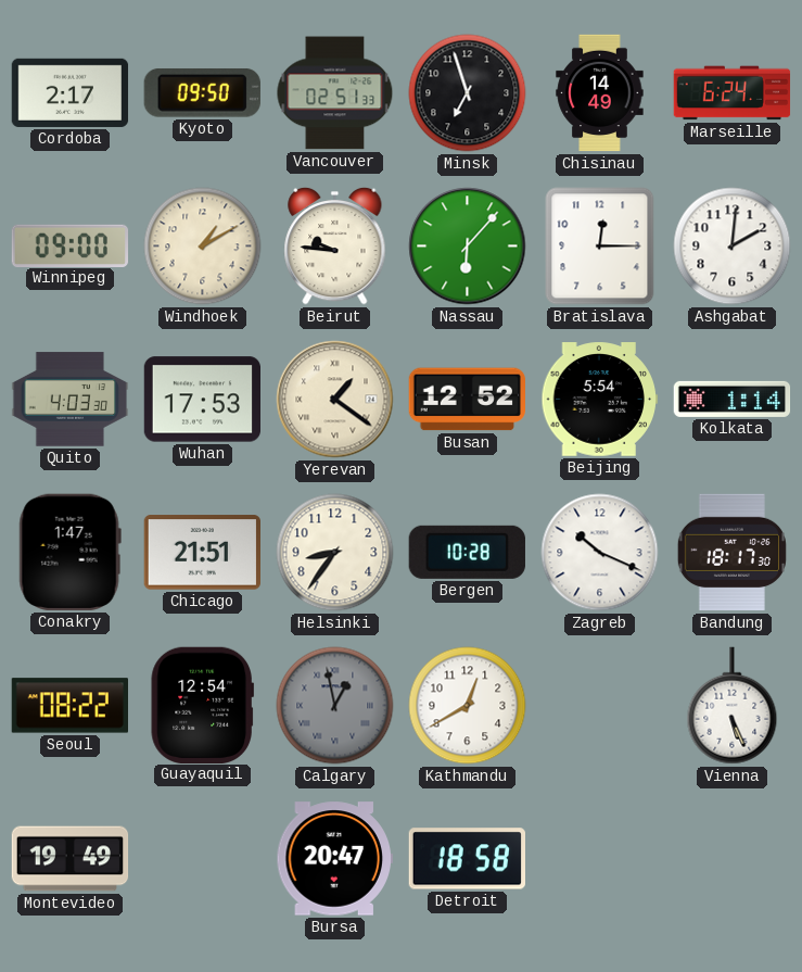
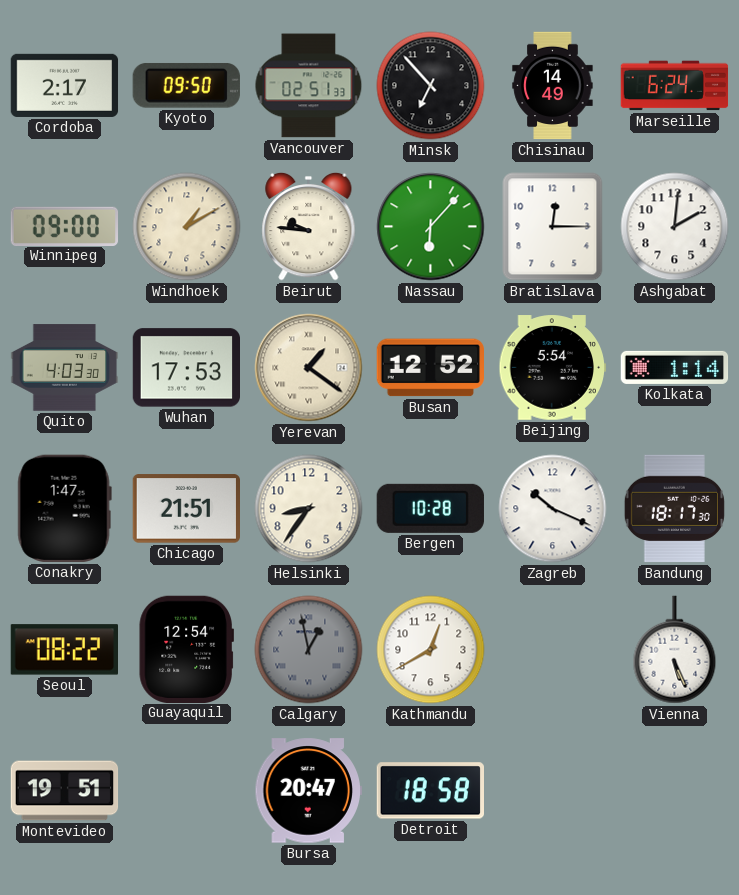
Minsk: 6:57 -> 6:53 (431, 86)
Montevideo: 19:49 -> 19:51 (65, 791)
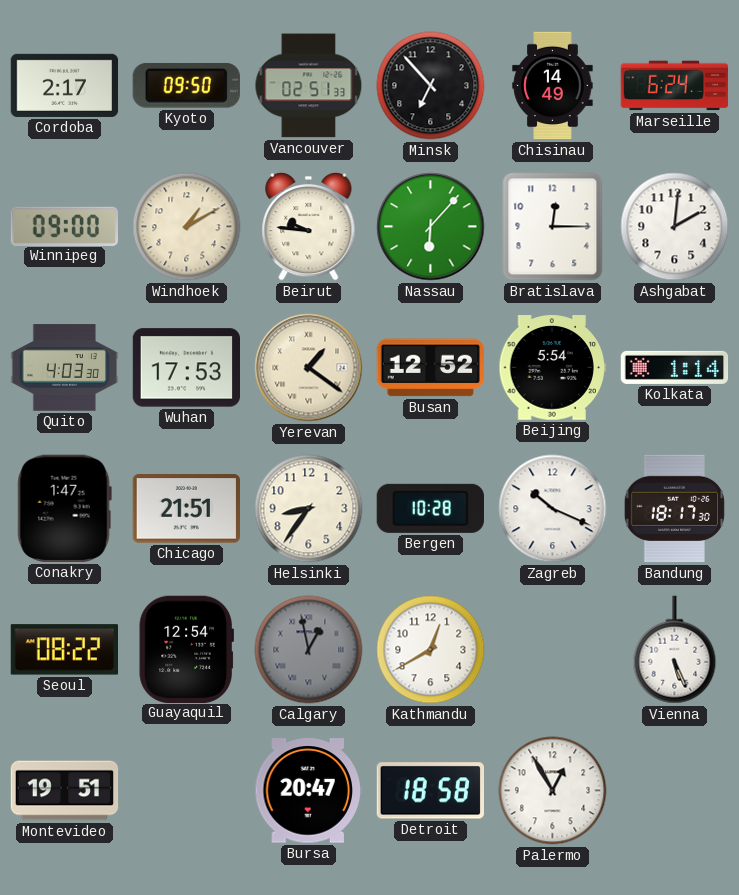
Palermo: none -> 12:55 (553, 791)
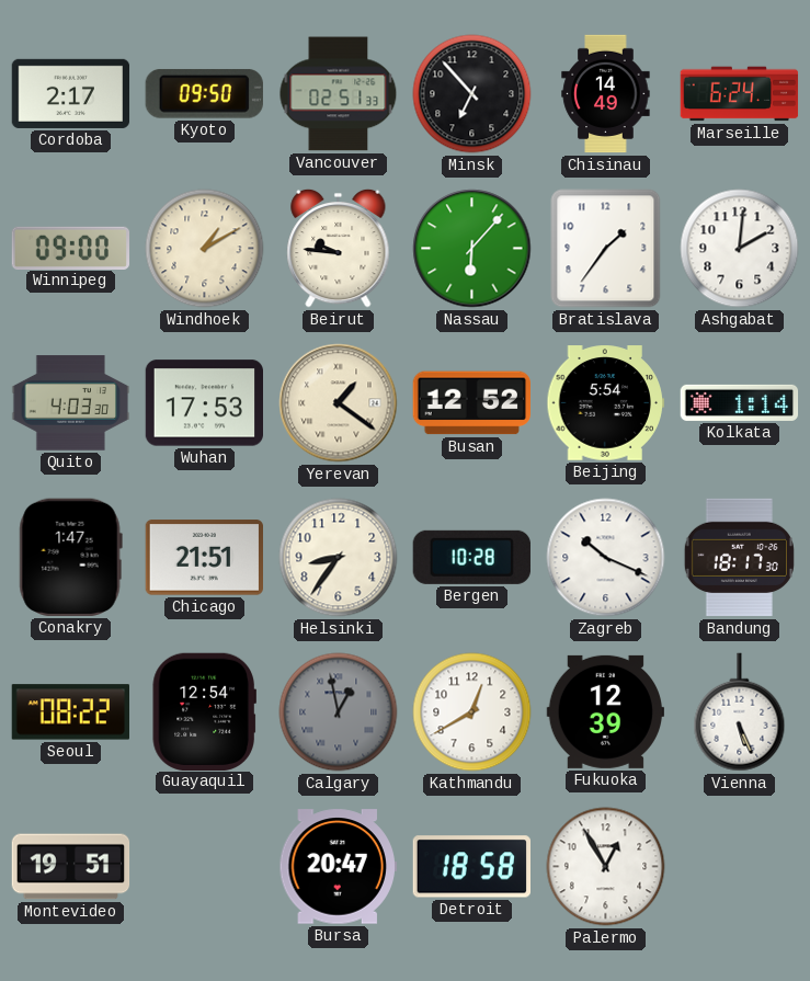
Bratislava: 12:15 -> 1:36 (606, 249)
Fukuoka: none -> 12:39 (605, 711)
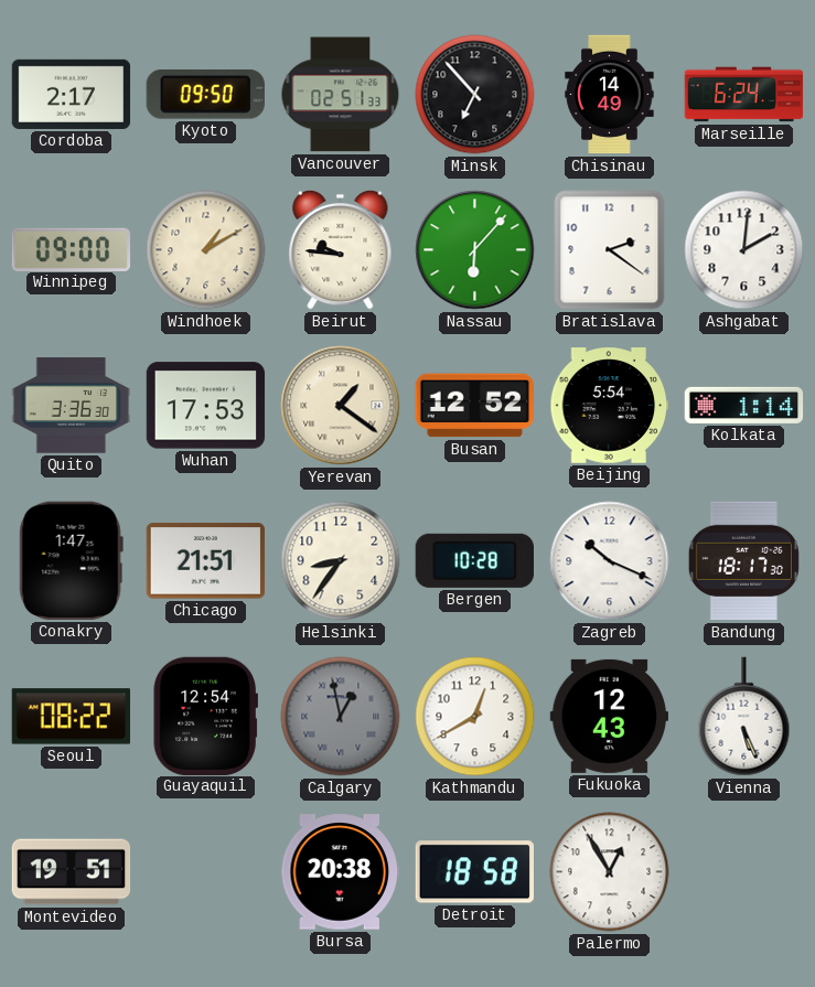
Bratislava: 1:36 -> 2:21 (610, 250)
Quito: 4:03 -> 3:36 (72, 406)
Fukuoka: 12:39 -> 12:43 (609, 716)
Bursa: 20:47 -> 20:38 (341, 872)
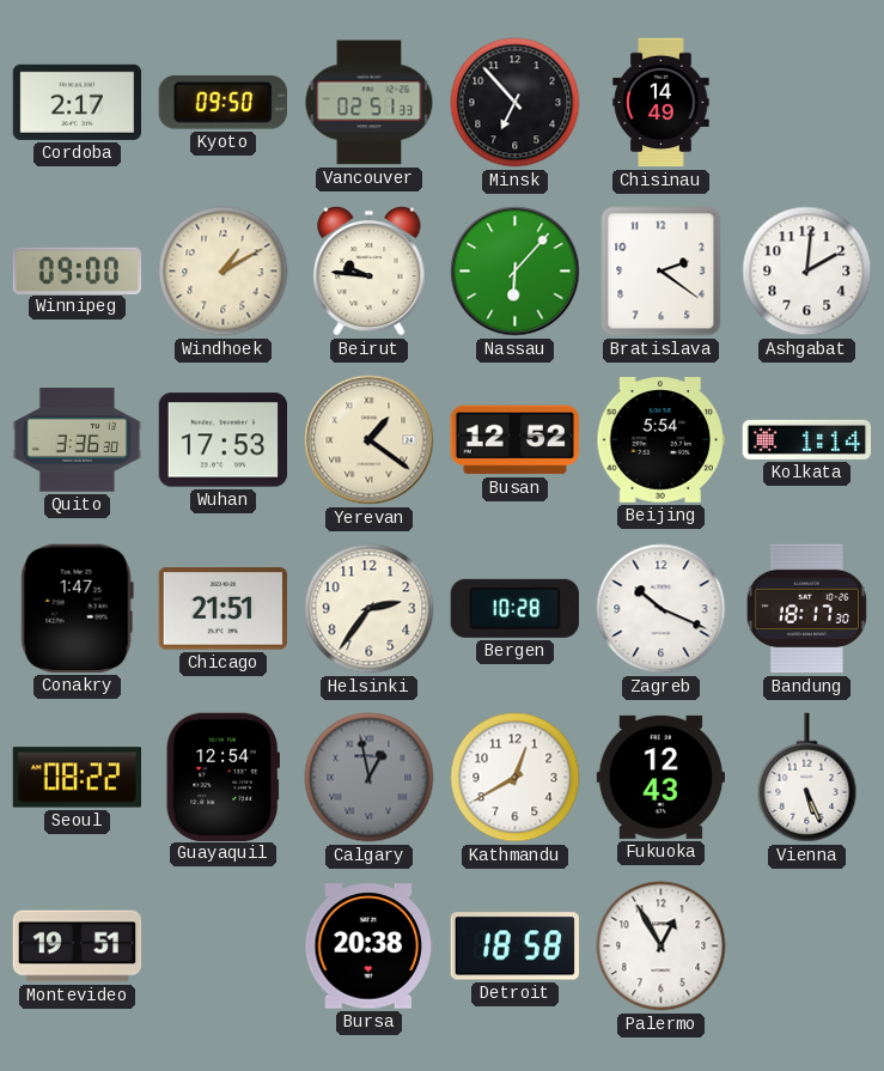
Marseille: 6:24 -> none (744, 95)
Helsinki: 8:36 -> 2:36 (370, 609)
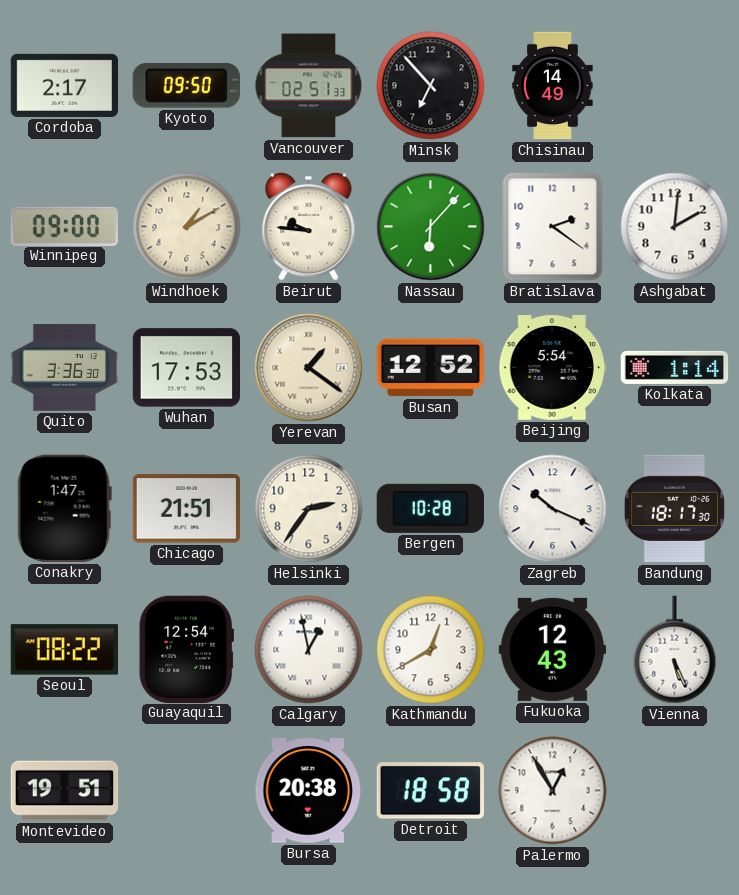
Calgary dial: grey -> white (309, 650)
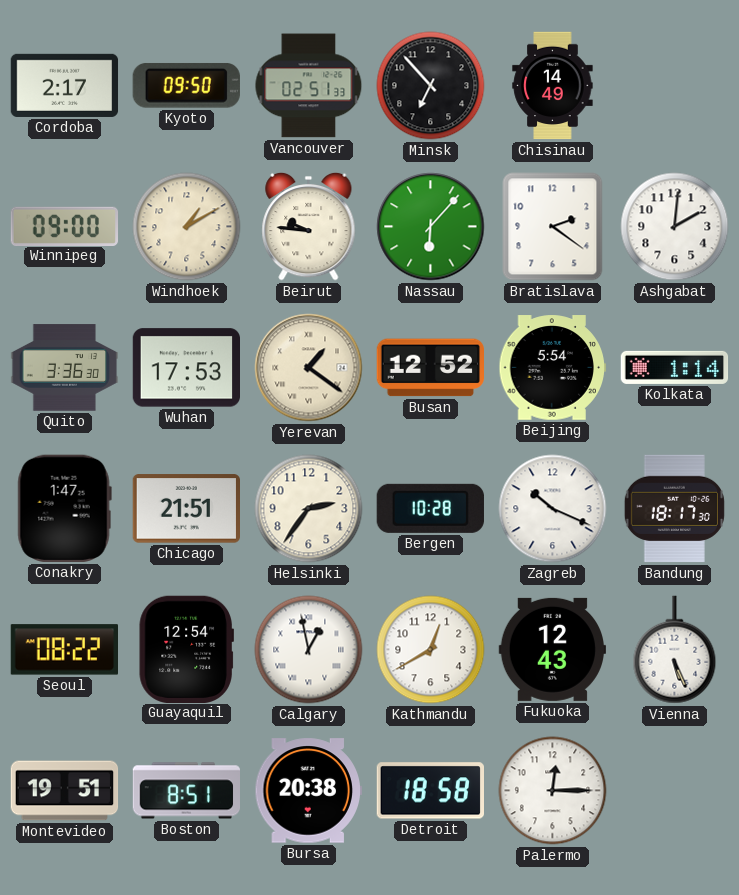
Boston: none -> 8:51 (186, 791)
Palermo: 12:55 -> 12:15 (553, 791)
